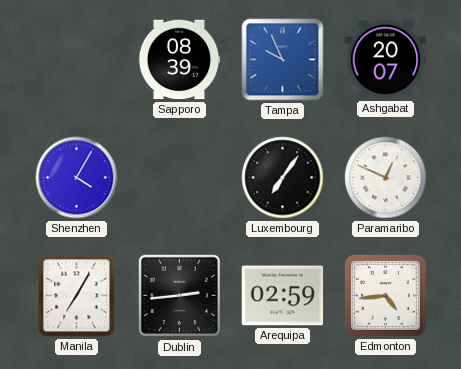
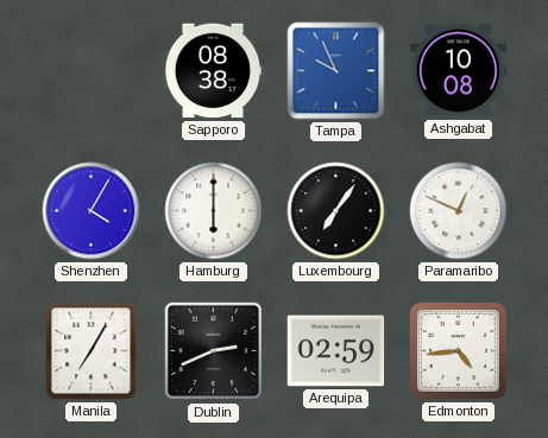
Sapporo: 08:39 -> 08:38 (213, 71)
Ashgabat: 20:07 -> 10:08 (459, 71)
Hamburg: none -> 6:00 (214, 211)
Dublin: 2:44 -> 2:41 (214, 351)
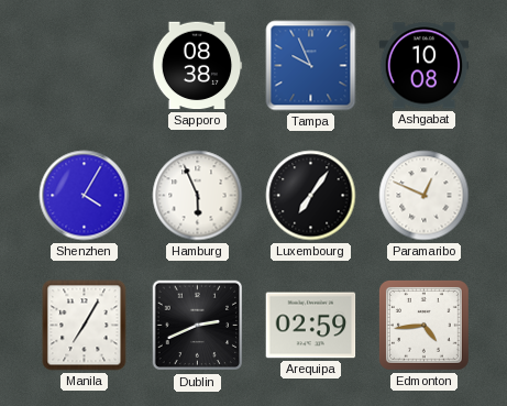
Hamburg: 6:00 -> 5:56 (198, 196)
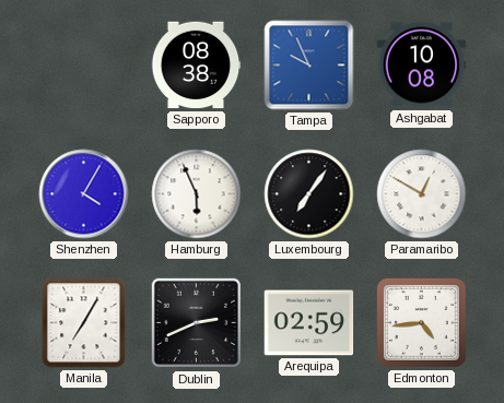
Paramaribo: 12:49 -> 12:50 (422, 194)
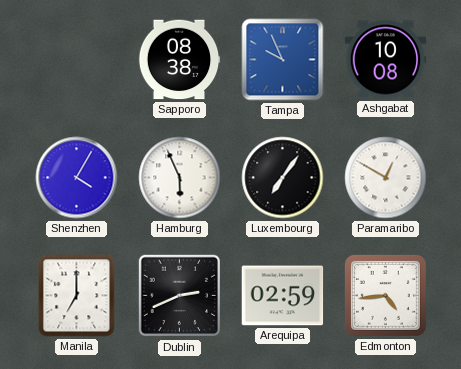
Manila: 7:05 -> 7:00 (77, 296)
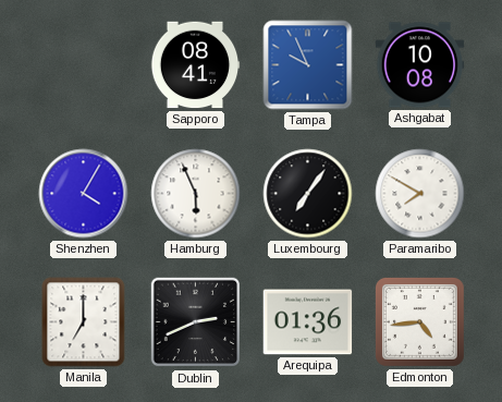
Sapporo: 08:38 -> 08:41 (195, 65)
Paramaribo: 12:50 -> 7:50 (420, 194)
Arequipa: 02:59 -> 01:36 (308, 322)
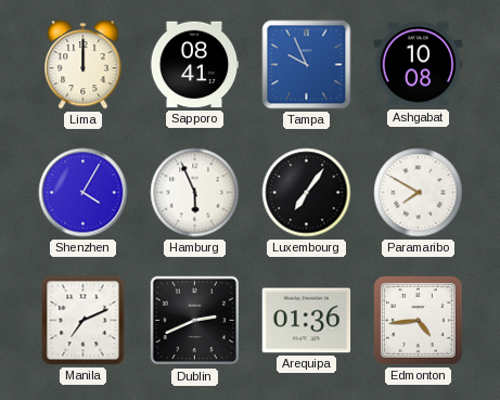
Lima: none -> 12:00 (84, 65)
Manila: 7:00 -> 7:11 (84, 321)
